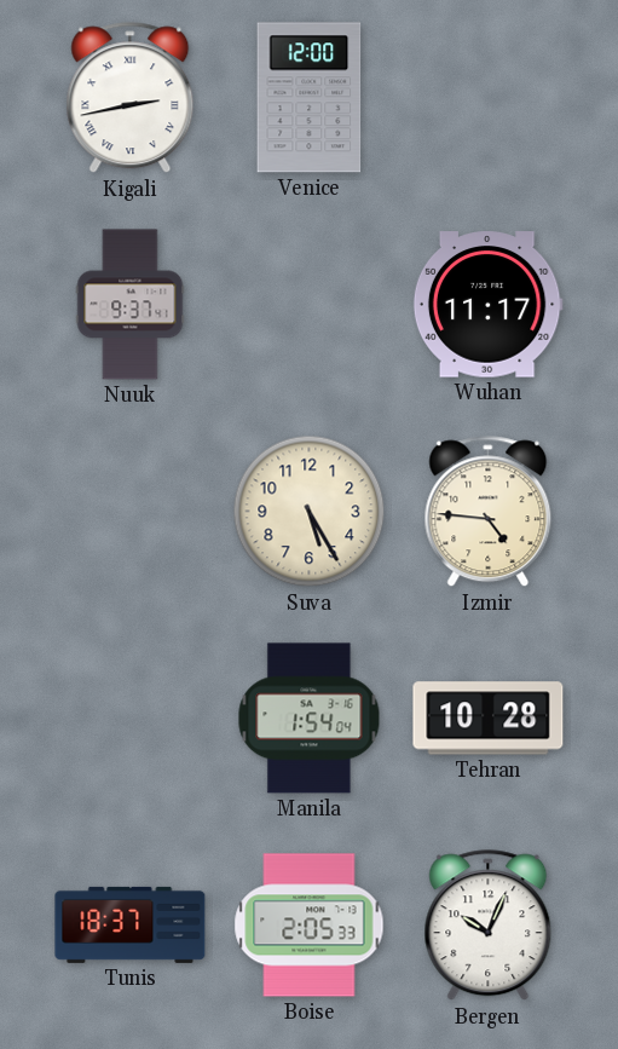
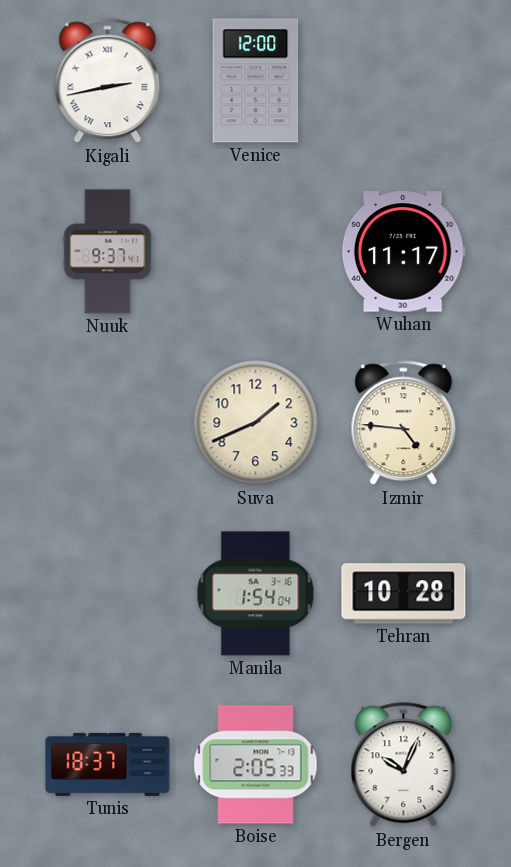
Suva: 5:25 -> 1:41 (256, 423)
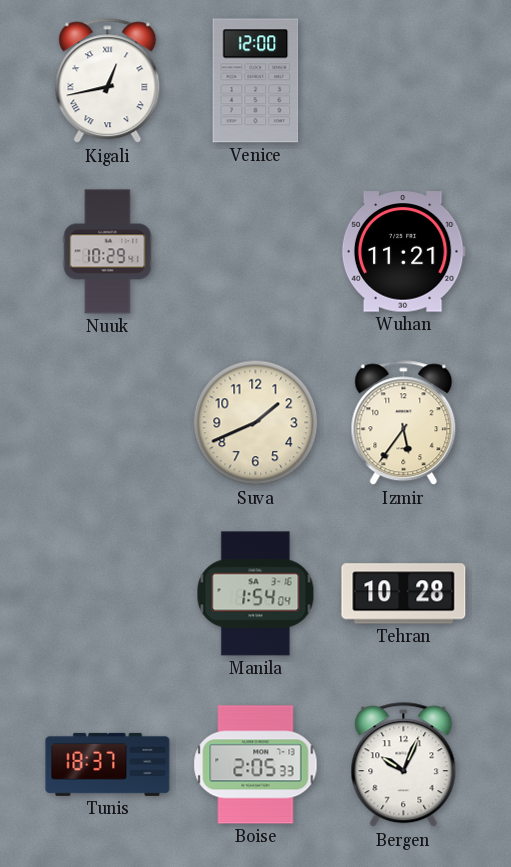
Kigali: 2:43 -> 12:43 (108, 81)
Nuuk: 9:37 -> 10:29 (108, 252)
Wuhan: 11:17 -> 11:21 (403, 252)
Izmir: 4:46 -> 5:36 (404, 423)
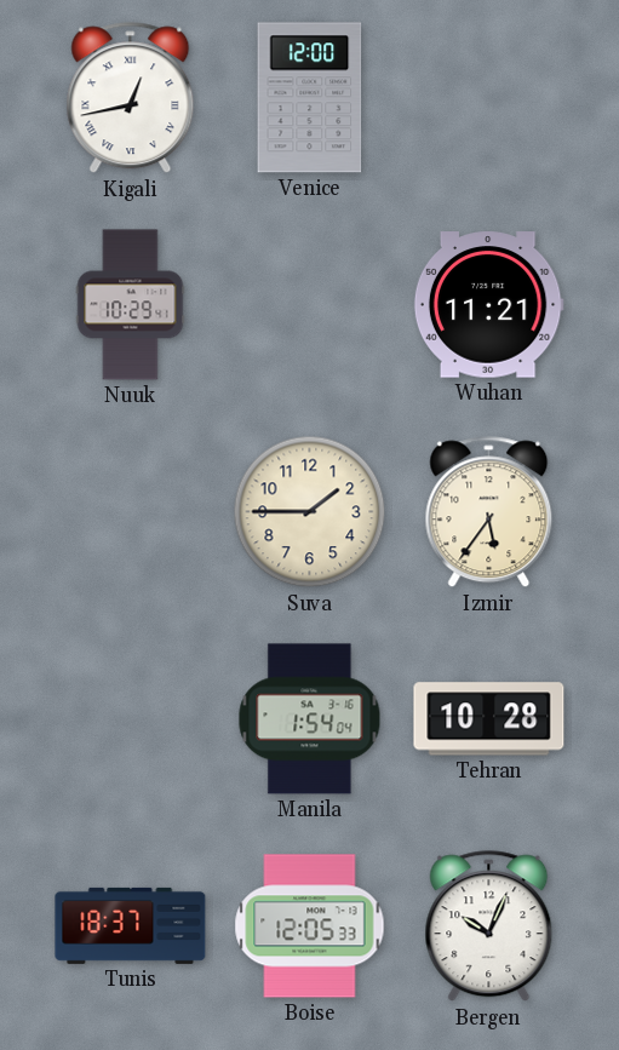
Suva: 1:41 -> 1:45 (310, 512)
Boise: 2:05 -> 12:05 (310, 926)
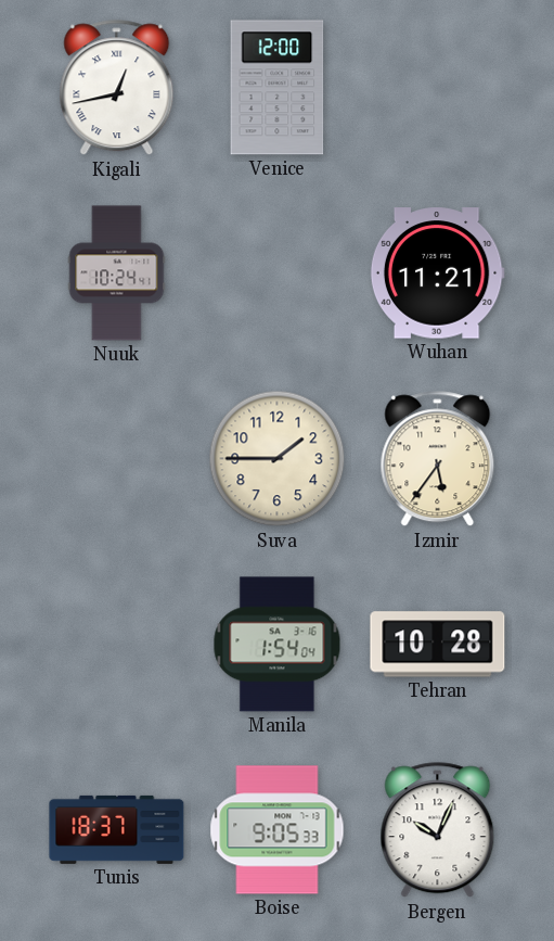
Nuuk: 10:29 -> 10:24 (117, 274)
Boise: 12:05 -> 9:05 (278, 830)
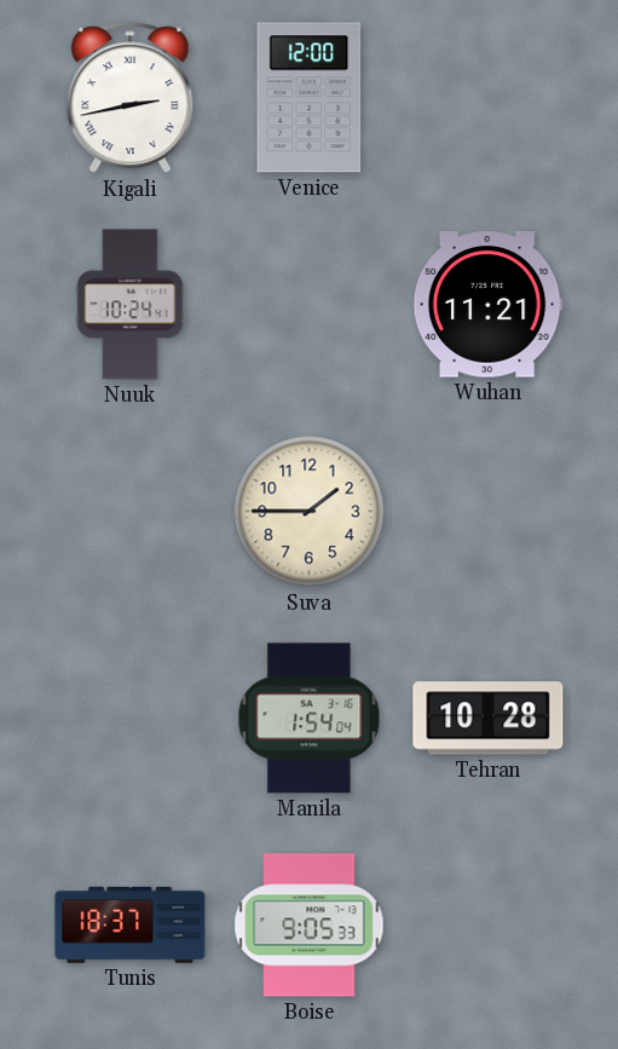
Kigali: 12:43 -> 2:43 (131, 98)
Izmir: 5:36 -> none (438, 459)
Bergen: 10:04 -> none (438, 830)
